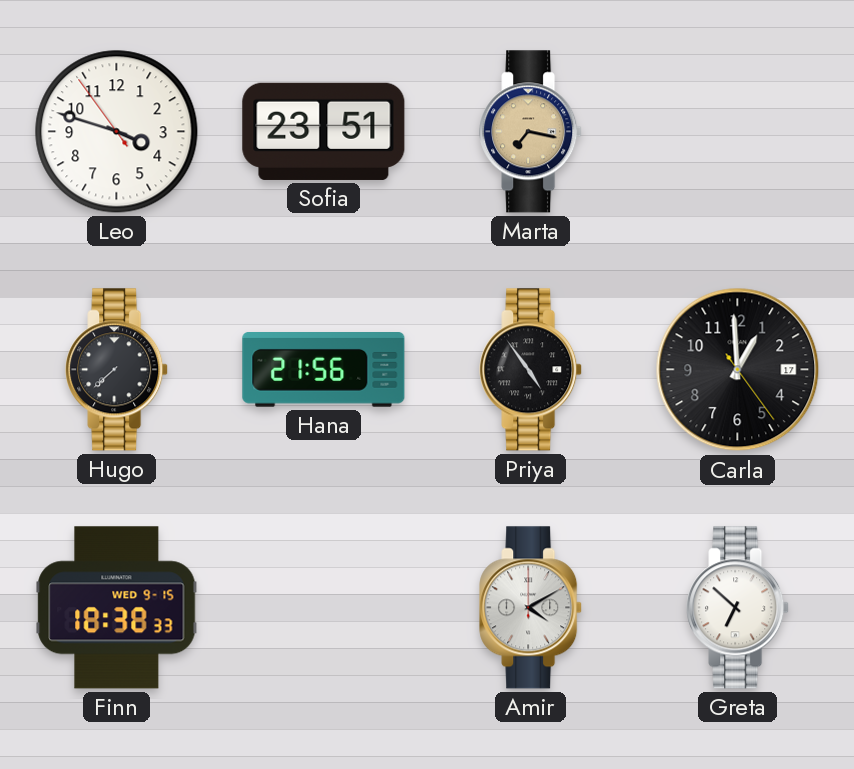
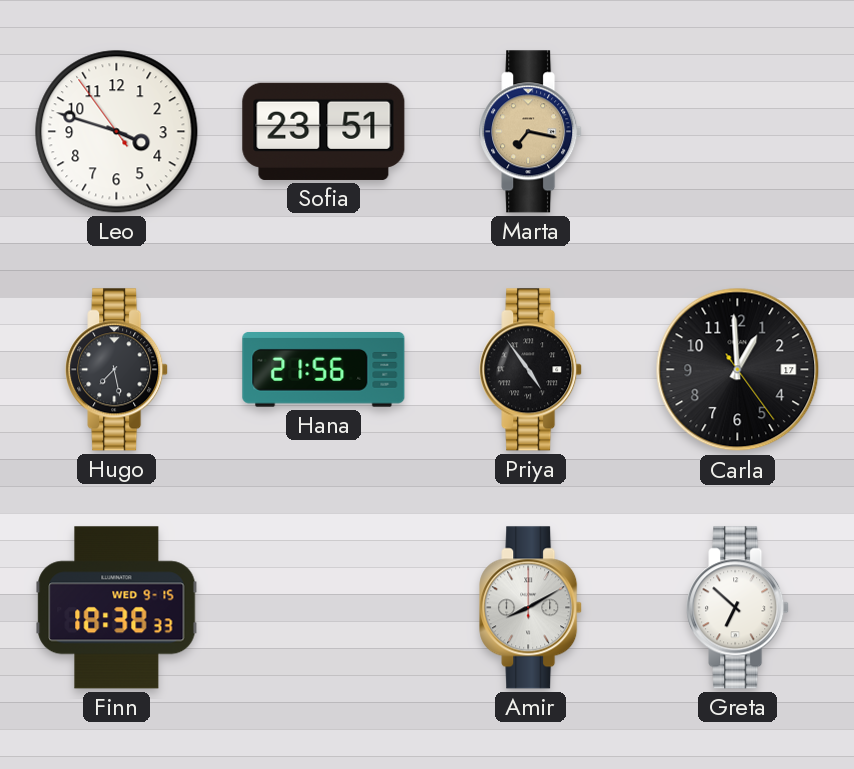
Hugo: 7:38 -> 7:28 (117, 370)
Amir: 4:10 -> 8:10 (531, 608)
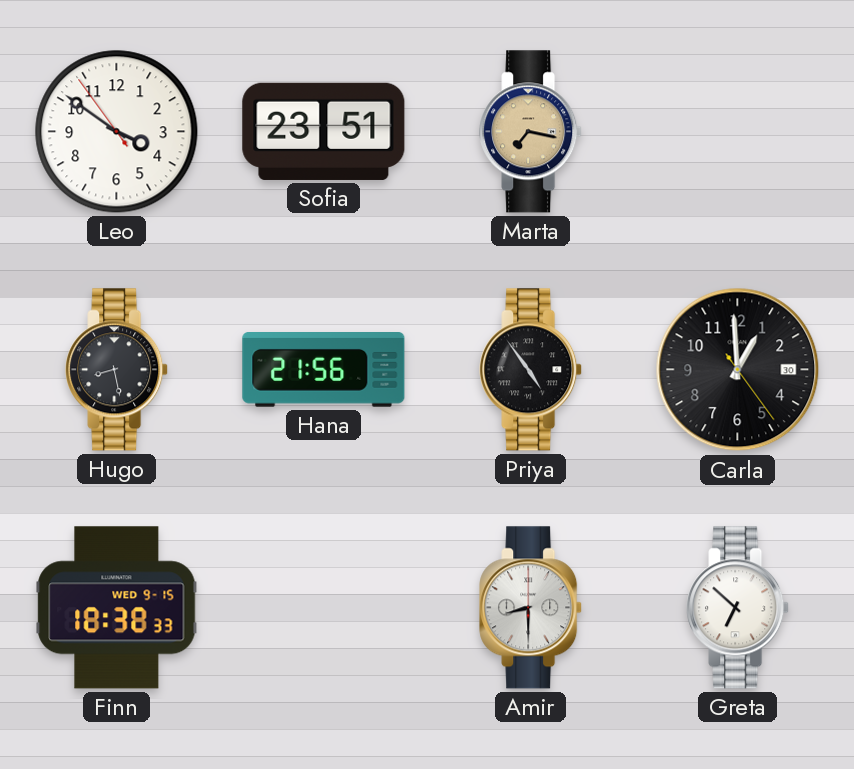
Leo: 3:47 -> 3:50 (117, 132)
Hugo: 7:28 -> 8:28 (117, 370)
Carla date: 17 -> 30 (738, 370)
Amir: 8:10 -> 8:30 (531, 608)
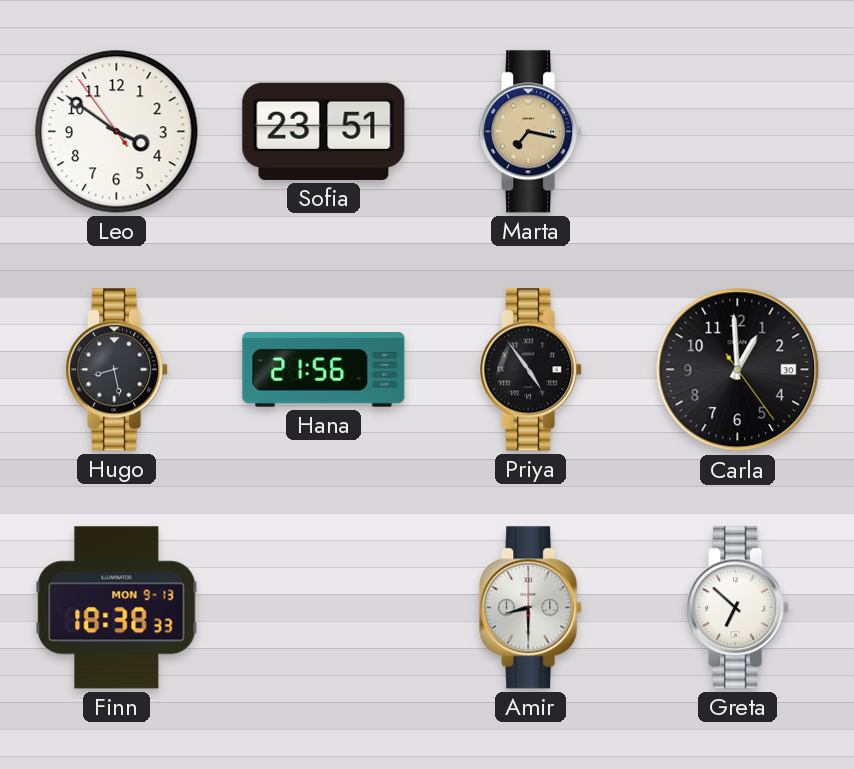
Finn date: WED 9-15 -> MON 9-13 (117, 608)
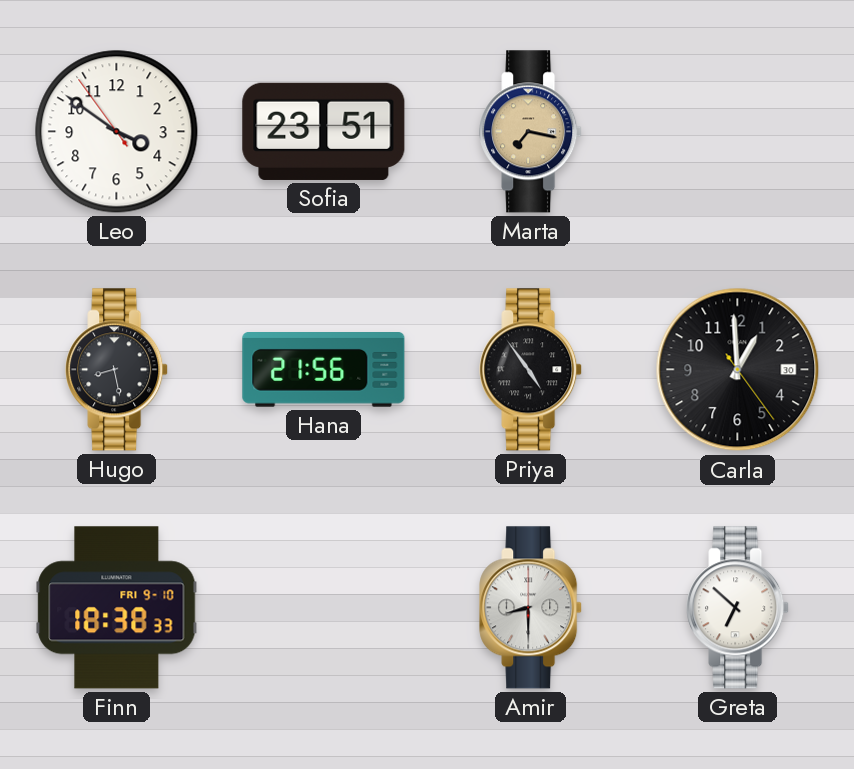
Finn date: MON 9-13 -> FRI 9-10 (117, 608)
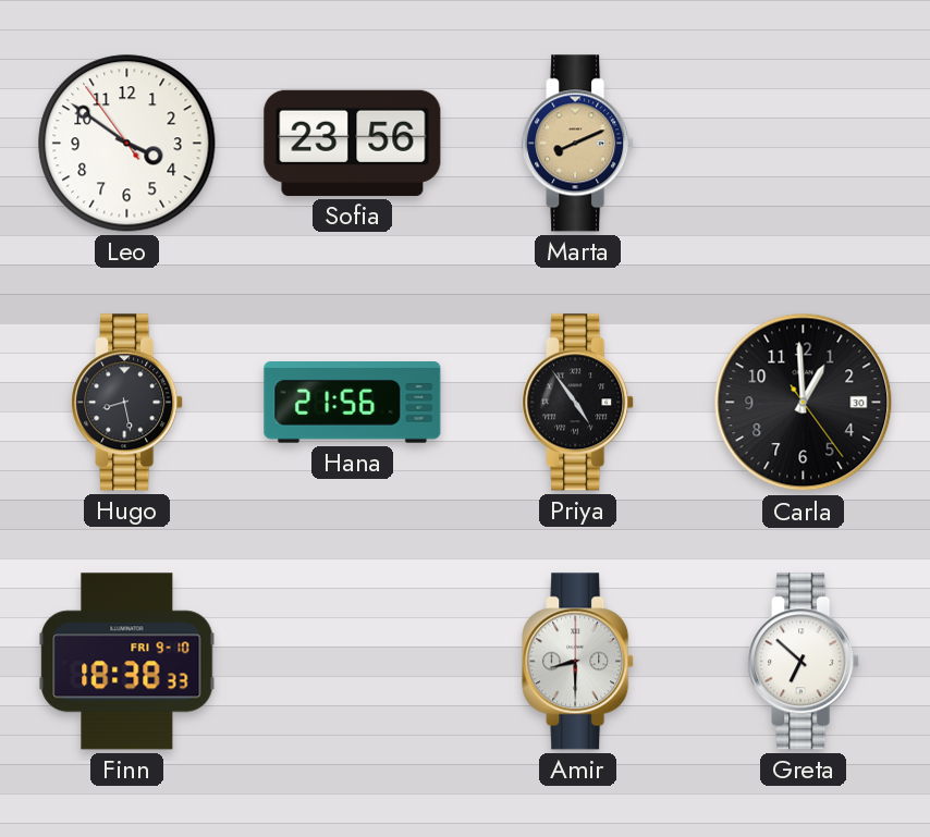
Sofia: 23:51 -> 23:56 (353, 143)
Marta: 7:17 -> 8:11 (578, 144)
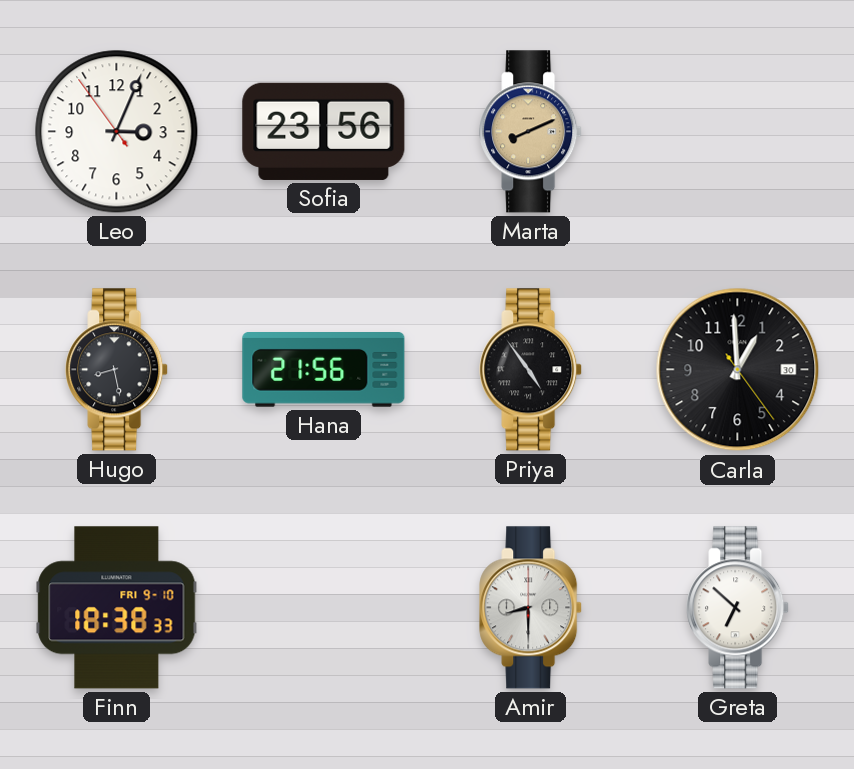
Leo: 3:50 -> 3:03 (117, 132)
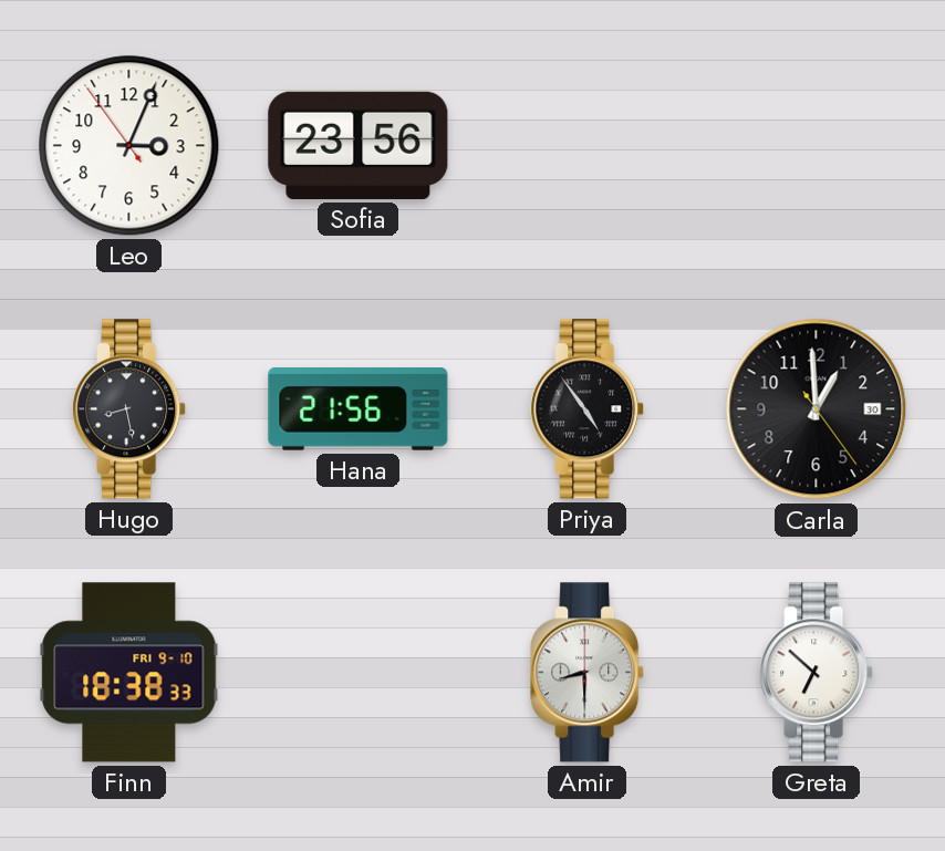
Marta: 8:11 -> none (531, 132)
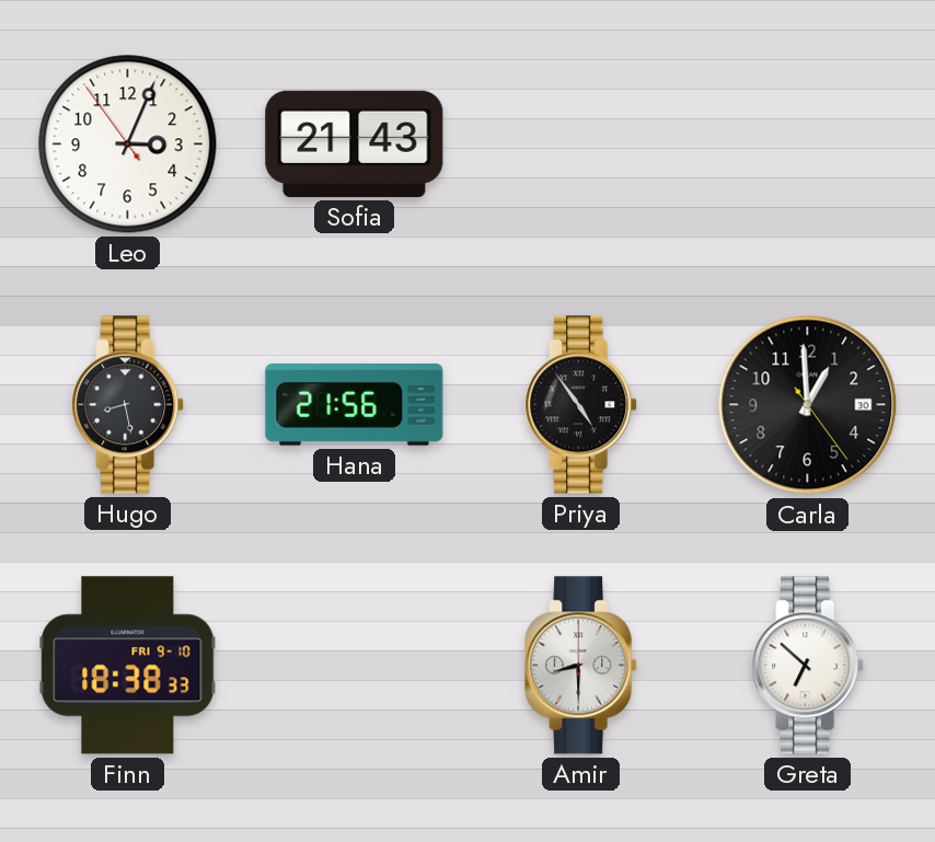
Sofia: 23:56 -> 21:43 (355, 143)
